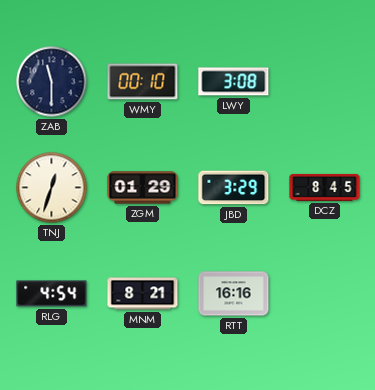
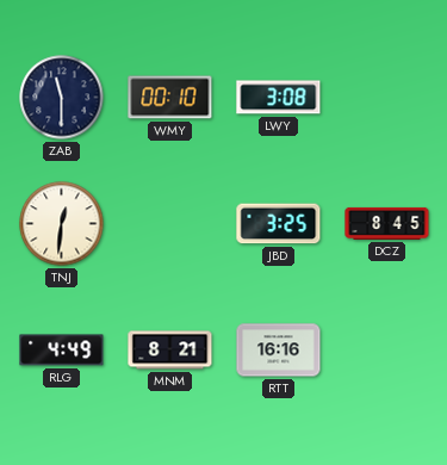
TNJ: 12:33 -> 12:31 (62, 224)
ZGM: 01:29 -> none (143, 188)
JBD: 3:29 -> 3:25 (279, 224)
RLG: 4:54 -> 4:49 (62, 351)
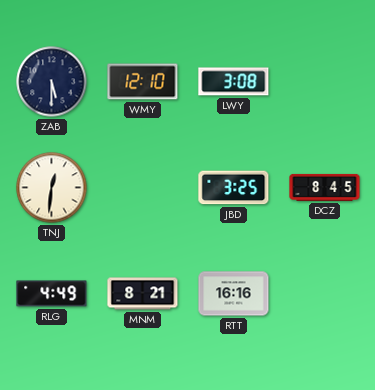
ZAB: 11:30 -> 5:30 (52, 82)
WMY: 00:10 -> 12:10 (143, 82)
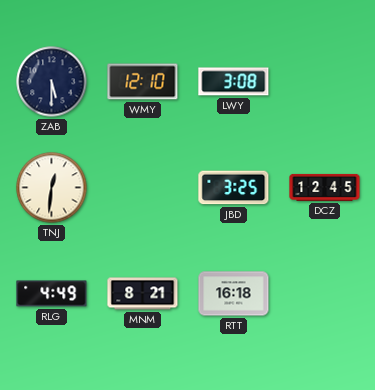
DCZ: 8:45 -> 12:45 (325, 187)
RTT: 16:16 -> 16:18 (234, 294)
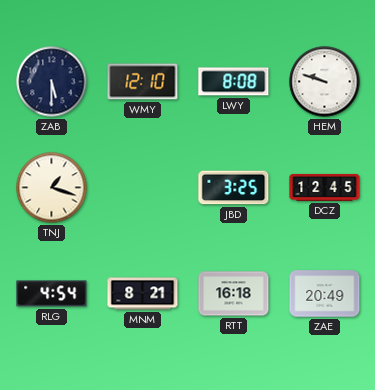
LWY: 3:08 -> 8:08 (234, 82)
HEM: none -> 9:48 (325, 82)
TNJ: 12:31 -> 1:18 (52, 188)
RLG: 4:49 -> 4:54 (52, 294)
ZAE: none -> 20:49 (325, 294)
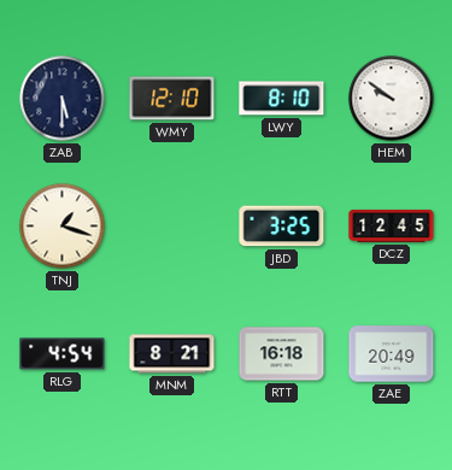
LWY: 8:08 -> 8:10 (282, 99)
HEM: 9:48 -> 9:51 (392, 99)
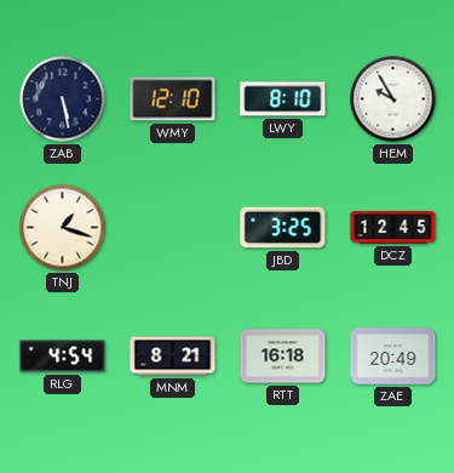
ZAB: 5:30 -> 5:28 (63, 99)
HEM: 9:51 -> 9:55 (393, 99)
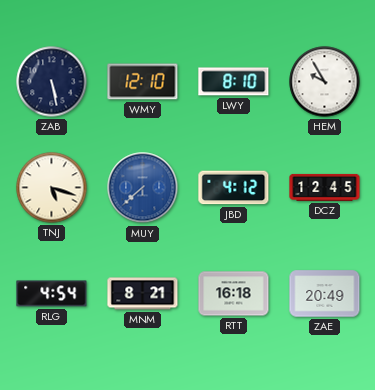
TNJ: 1:18 -> 5:18 (52, 188)
MUY: none -> 7:38 (143, 188)
JBD: 3:25 -> 4:12 (234, 188)
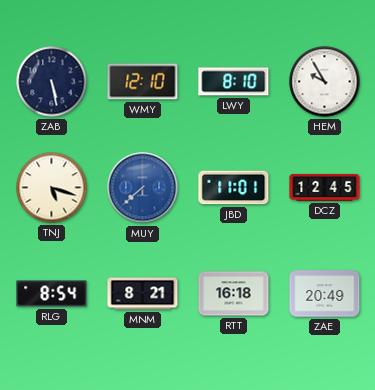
JBD: 4:12 -> 11:01 (234, 188)
RLG: 4:54 -> 8:54 (52, 294)
